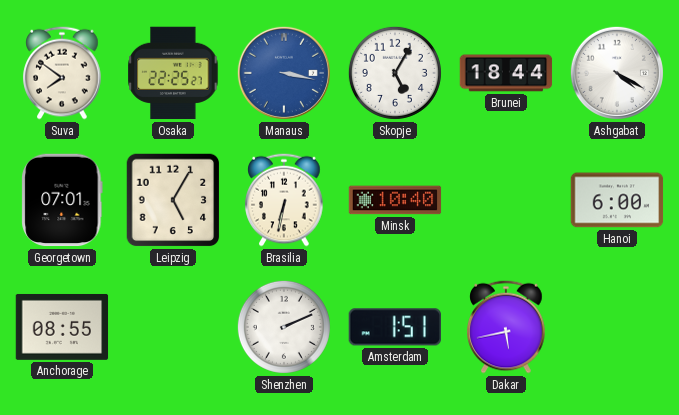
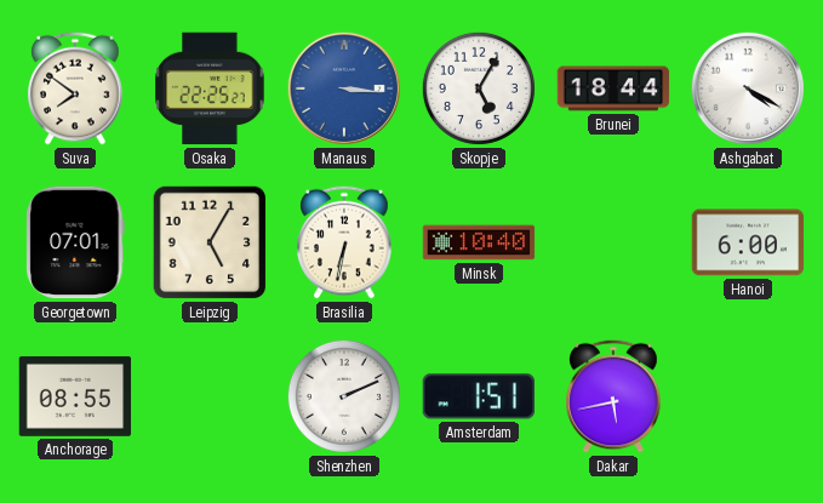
Manaus: 3:17 -> 3:16 (344, 88)
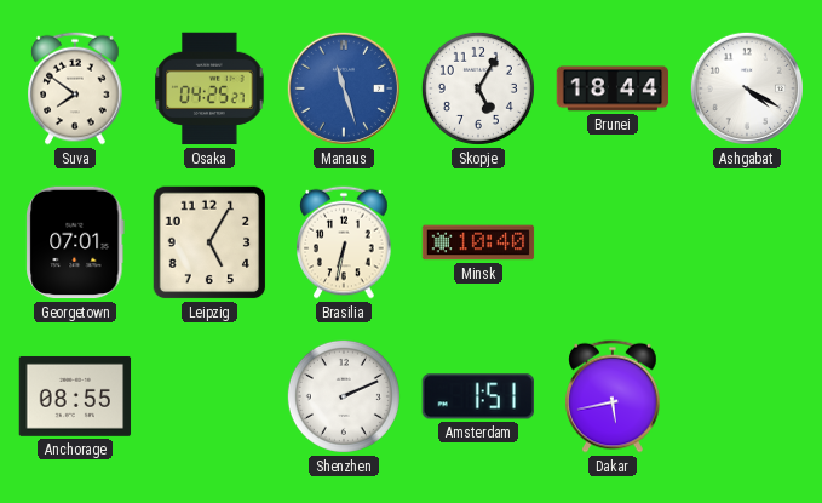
Osaka: 22:25 -> 04:25 (209, 88)
Manaus: 3:16 -> 11:27 (344, 88)
Hanoi: 6:00 -> none (748, 242)
